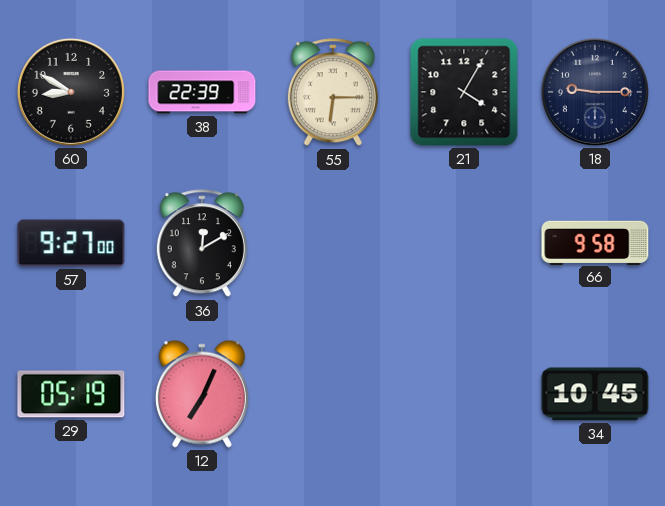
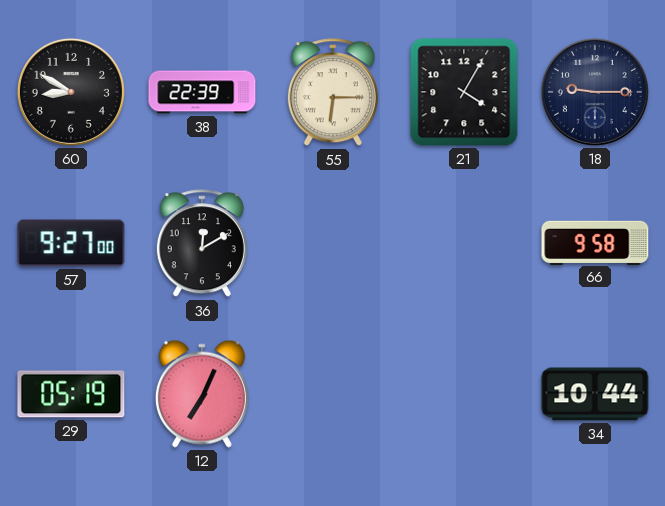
34: 10:45 -> 10:44 (595, 394)
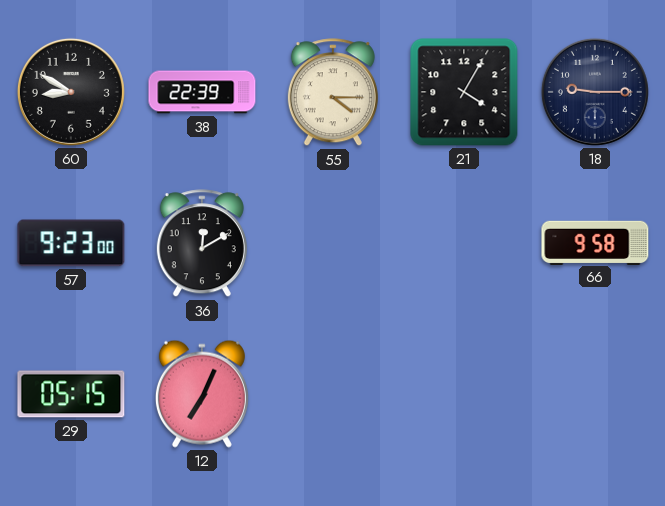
55: 6:15 -> 4:15 (333, 93)
57: 9:27 -> 9:23 (71, 243)
29: 05:19 -> 05:15 (71, 394)
34: 10:44 -> none (595, 394)
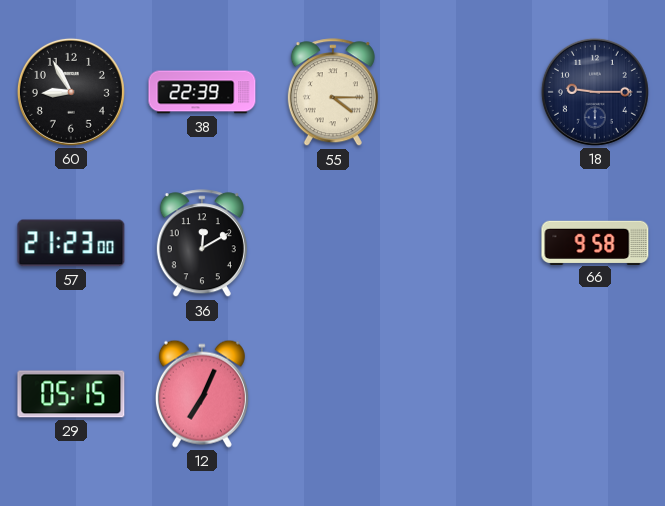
60: 8:50 -> 8:55 (71, 92)
21: 4:05 -> none (464, 92)
57: 9:23 -> 21:23 (71, 243)
